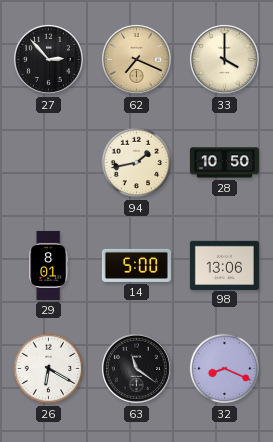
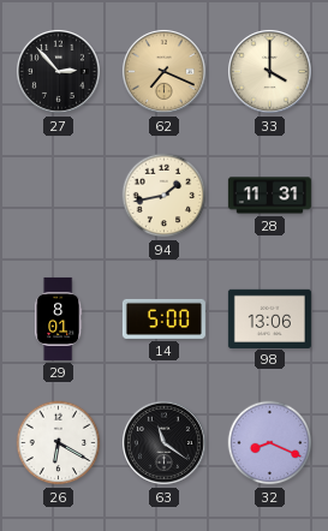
28: 10:50 -> 11:31 (269, 196)
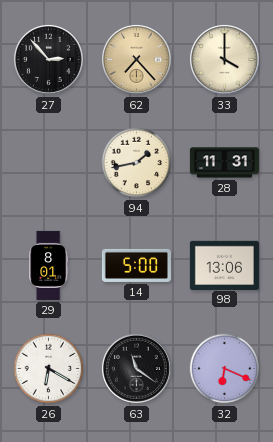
62: 7:19 -> 7:23 (136, 59)
32: 8:19 -> 6:19 (225, 369)
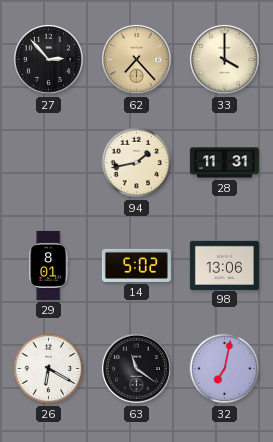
14: 5:00 -> 5:02 (136, 265)
32: 6:19 -> 7:02 (225, 369)
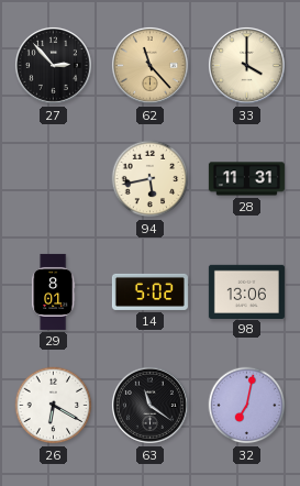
62: 7:23 -> 11:23 (149, 65)
94: 1:43 -> 5:43 (151, 179)
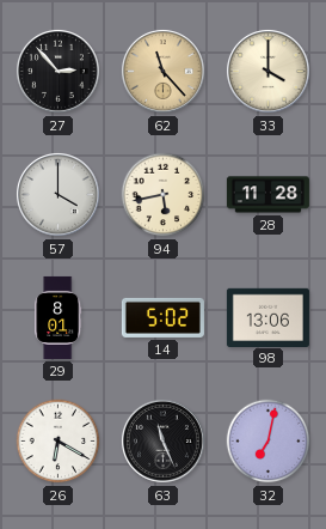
57: none -> 4:00 (57, 194)
28: 11:31 -> 11:28 (267, 195)
63: 11:21 -> 11:26 (162, 440)
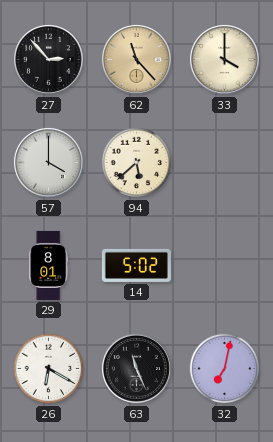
94: 5:43 -> 5:38 (137, 163)
28: 11:28 -> none (267, 195)
98: 13:06 -> none (267, 317)
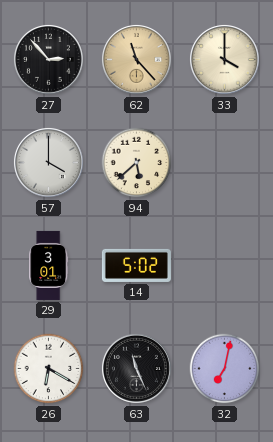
29: 8:01 -> 3:01 (49, 265)
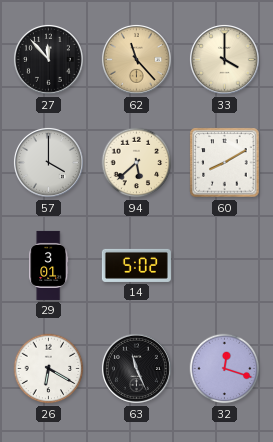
27: 2:53 -> 11:53 (48, 59)
60: none -> 8:10 (225, 163)
32: 7:02 -> 12:18 (225, 369)
